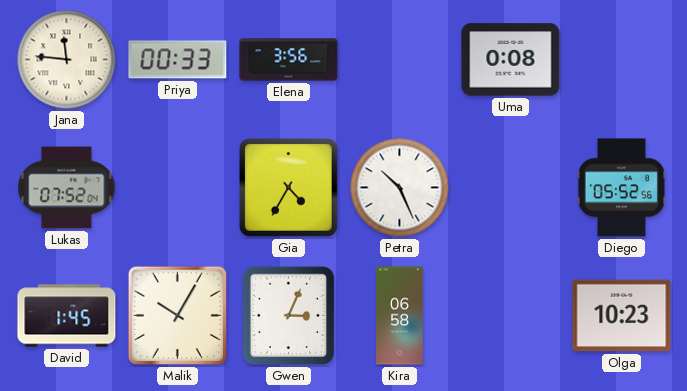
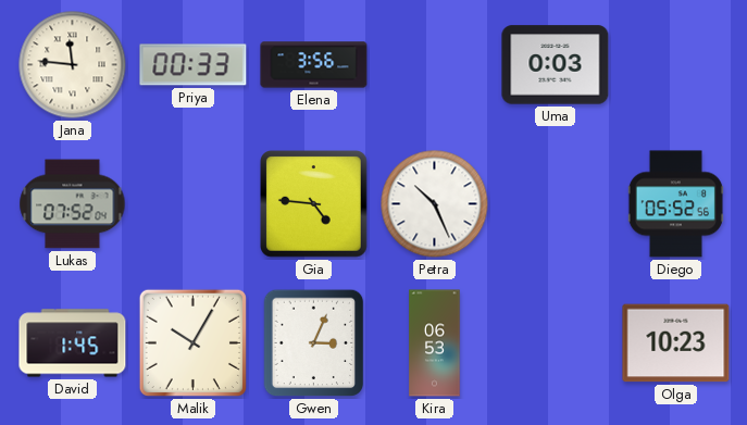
Uma: 0:08 -> 0:03 (556, 65)
Gia: 4:35 -> 4:46 (314, 204)
Kira: 06:58 -> 06:53 (435, 343)
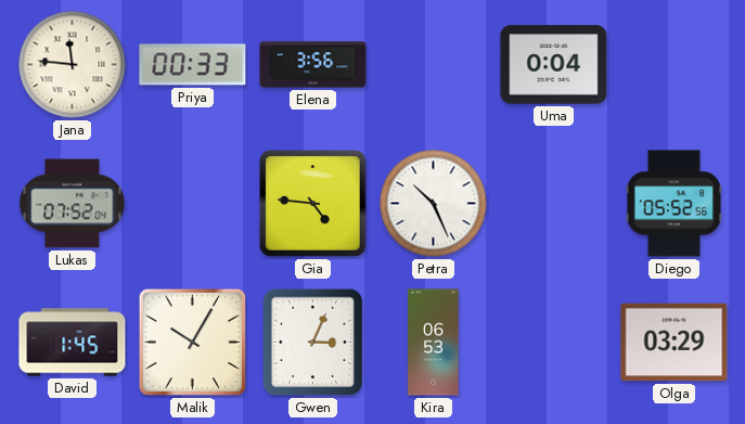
Uma: 0:03 -> 0:04 (554, 65)
Olga: 10:23 -> 03:29 (675, 343)
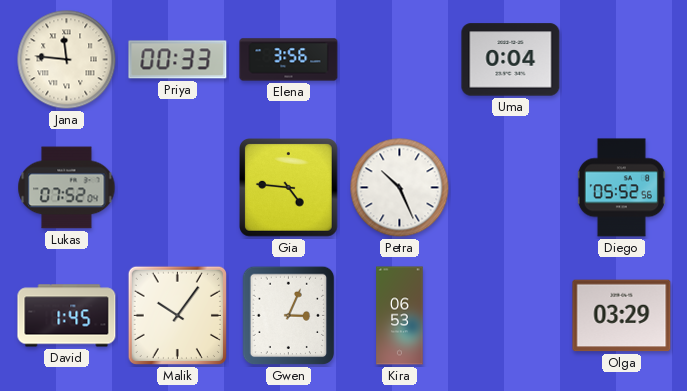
Malik: 10:05 -> 10:06 (177, 315)
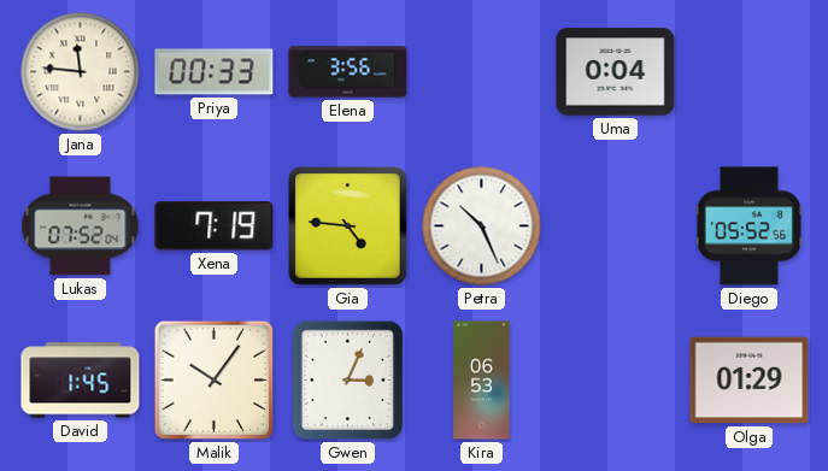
Xena: none -> 7:19 (215, 226)
Olga: 03:29 -> 01:29 (750, 381)
